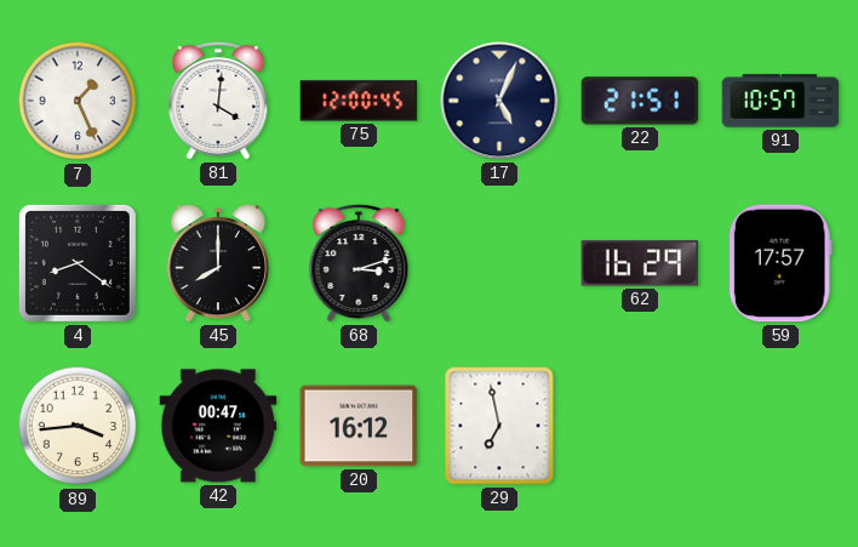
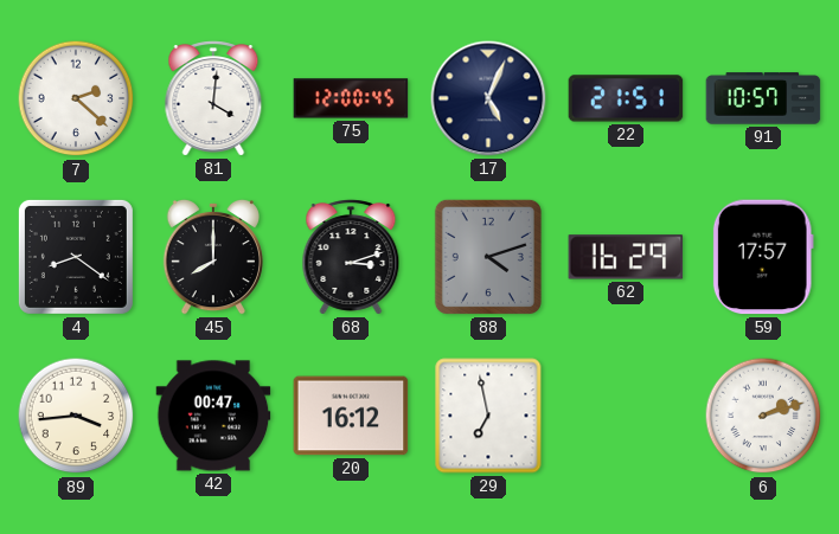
7: 1:26 -> 2:22 (76, 98)
88: none -> 4:12 (488, 257)
6: none -> 2:12 (763, 416)
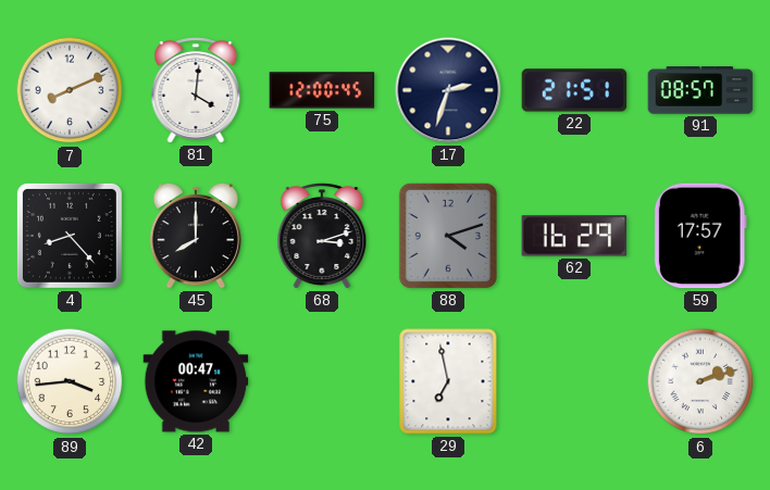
7: 2:22 -> 8:11 (70, 90)
17: 5:04 -> 2:33 (448, 90)
91: 10:57 -> 08:57 (700, 90)
4: 8:21 -> 8:23 (70, 236)
20: 16:12 -> none (351, 416)
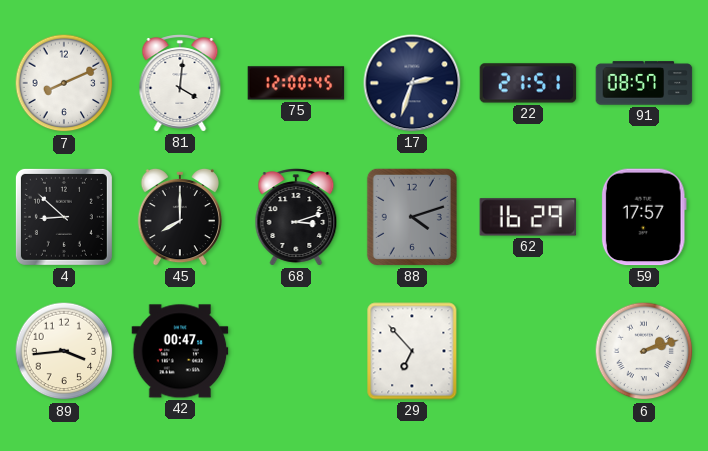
4: 8:23 -> 8:52 (64, 217)
29: 6:58 -> 6:53 (412, 351)
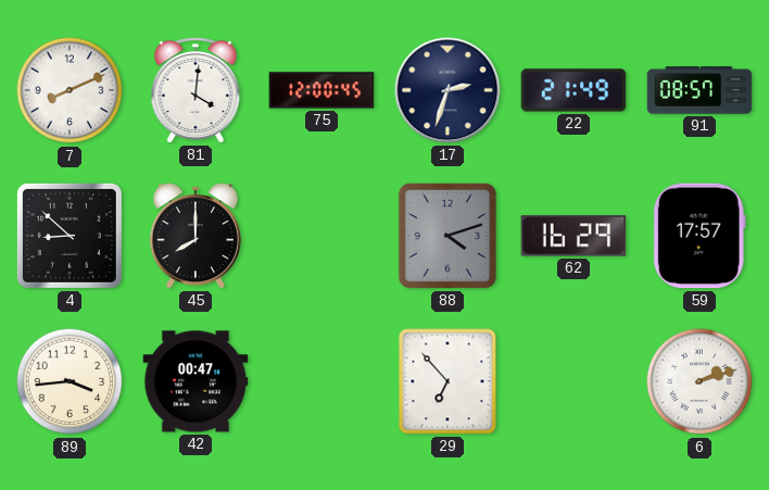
22: 21:51 -> 21:49 (573, 90)
68: 3:12 -> none (296, 217)
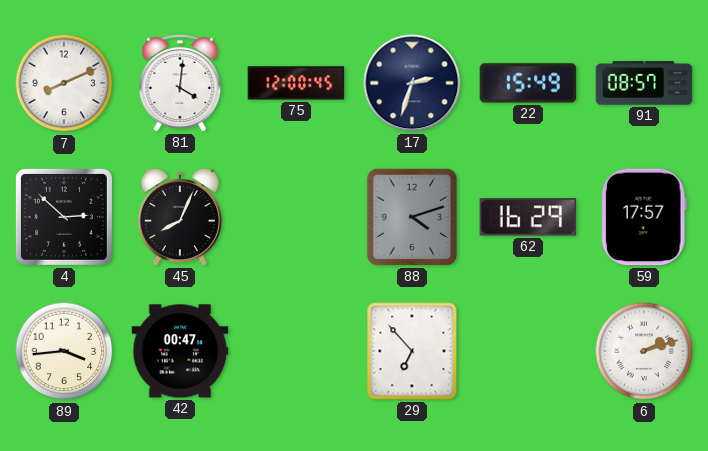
22: 21:49 -> 15:49 (528, 83)
4: 8:52 -> 2:52 (64, 217)
45: 8:00 -> 8:04 (180, 217)
